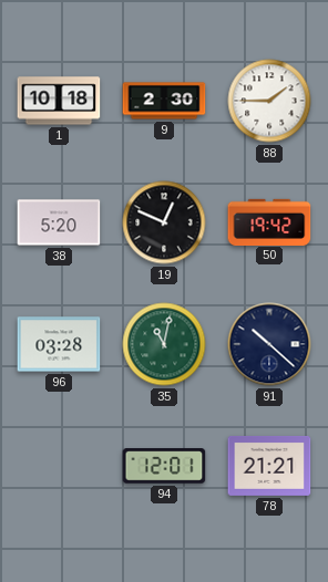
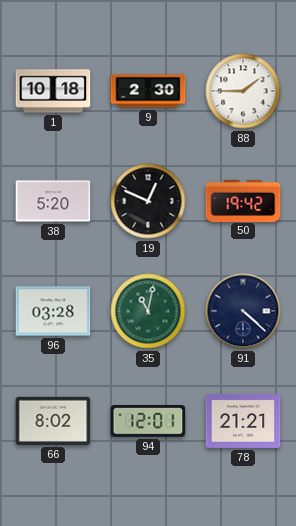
91: 10:22 -> 4:22 (243, 311)
66: none -> 8:02 (53, 421)
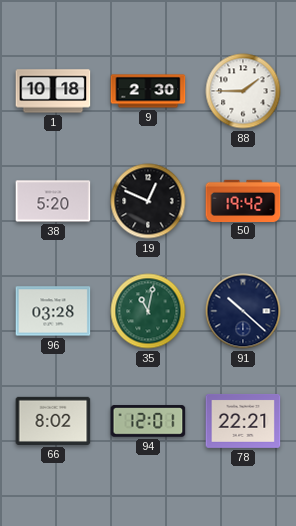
91: 4:22 -> 10:22 (243, 311)
78: 21:21 -> 22:21 (243, 421)
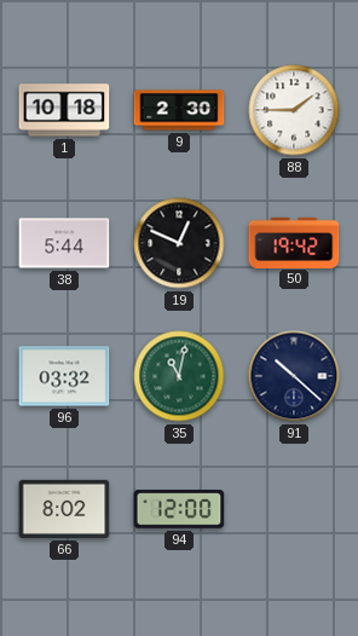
38: 5:20 -> 5:44 (64, 243)
96: 03:28 -> 03:32 (64, 376)
94: 12:01 -> 12:00 (179, 509)
78: 22:21 -> none (243, 421)
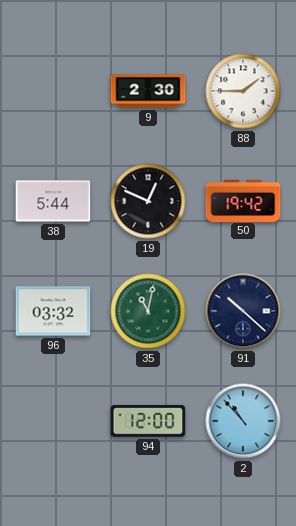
1: 10:18 -> none (64, 110)
66: 8:02 -> none (64, 509)
2: none -> 10:53 (243, 421)
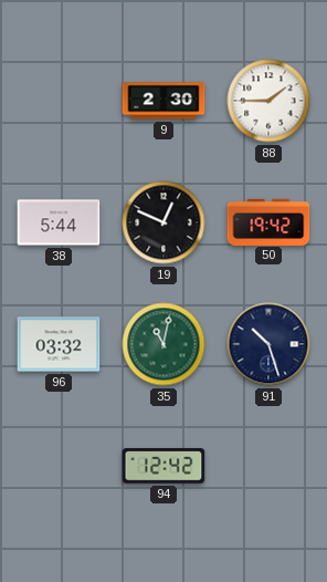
91: 10:22 -> 10:27 (268, 344)
94: 12:00 -> 12:42 (163, 466)
2: 10:53 -> none (243, 421)
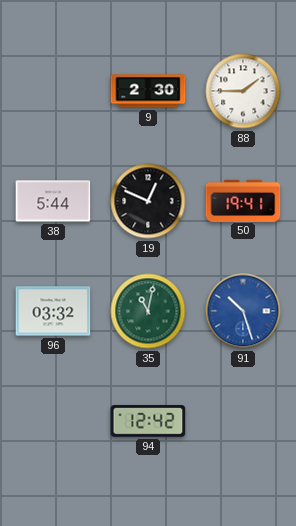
50: 19:42 -> 19:41 (243, 200)
91 dial: navy -> blue (243, 311)
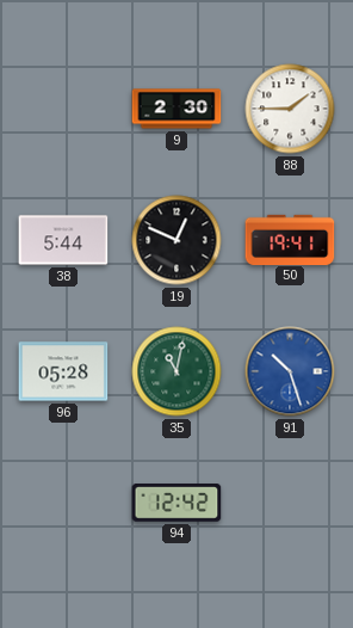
96: 03:32 -> 05:28 (63, 371)
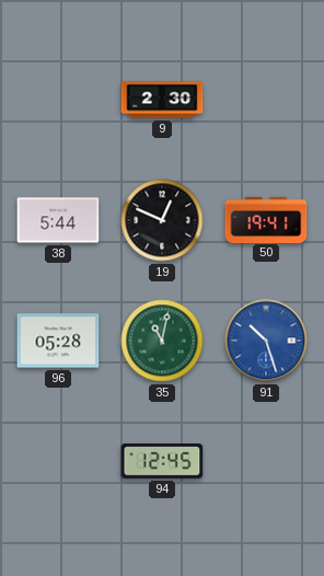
88: 1:45 -> none (290, 109)
94: 12:42 -> 12:45 (162, 461)
